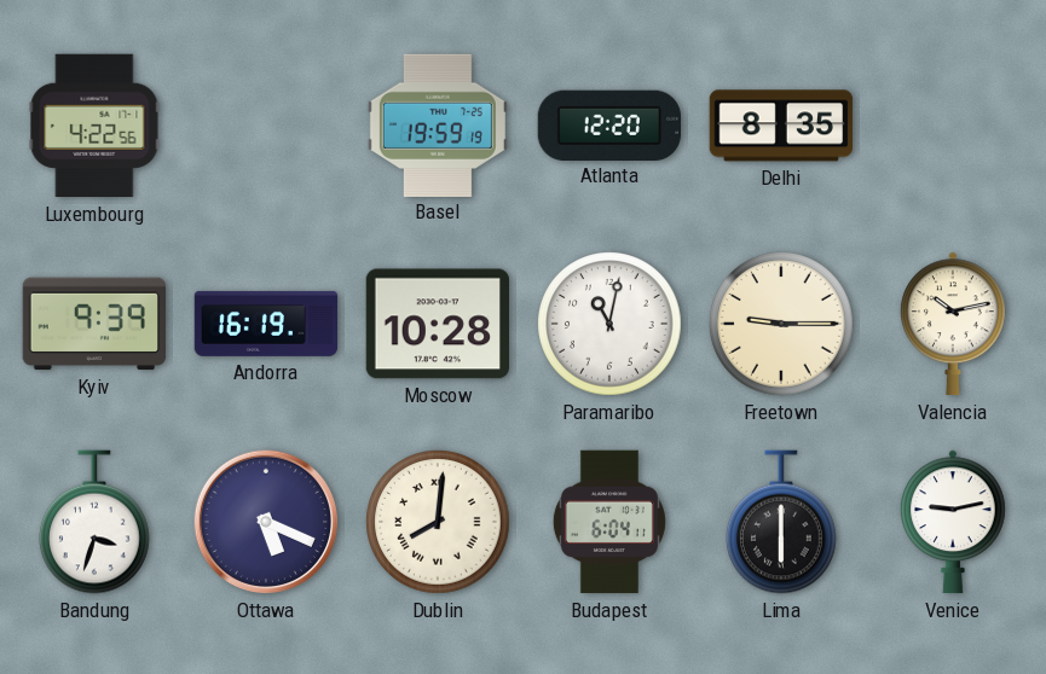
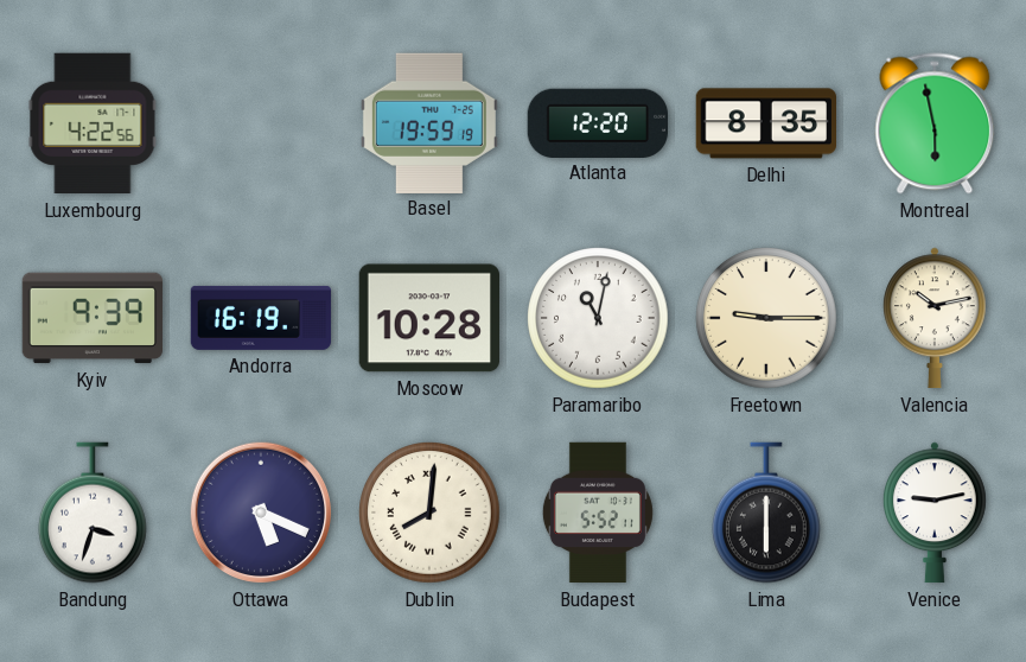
Montreal: none -> 5:58 (935, 123)
Budapest: 6:04 -> 5:52 (598, 513)
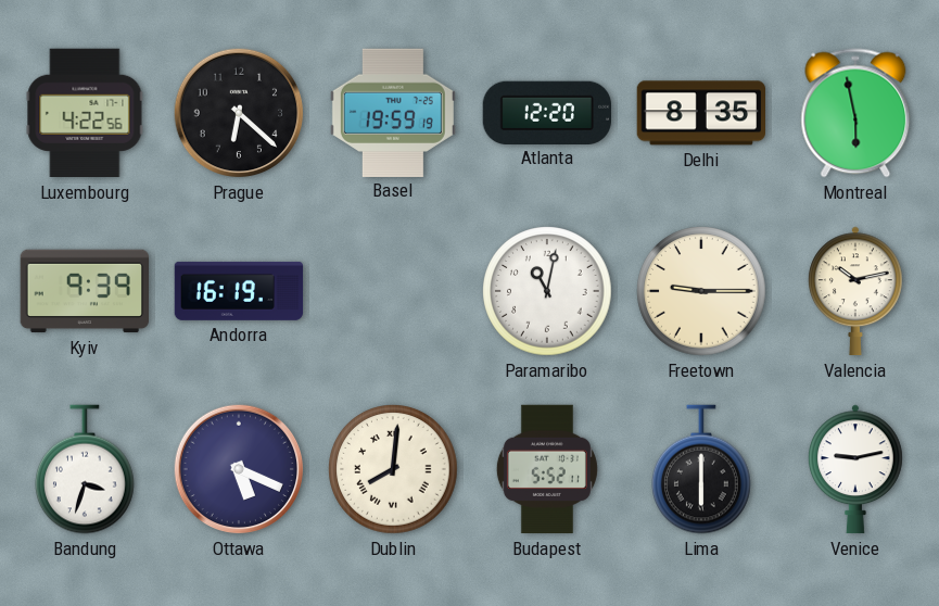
Prague: none -> 6:22 (239, 113)
Moscow: 10:28 -> none (428, 318)
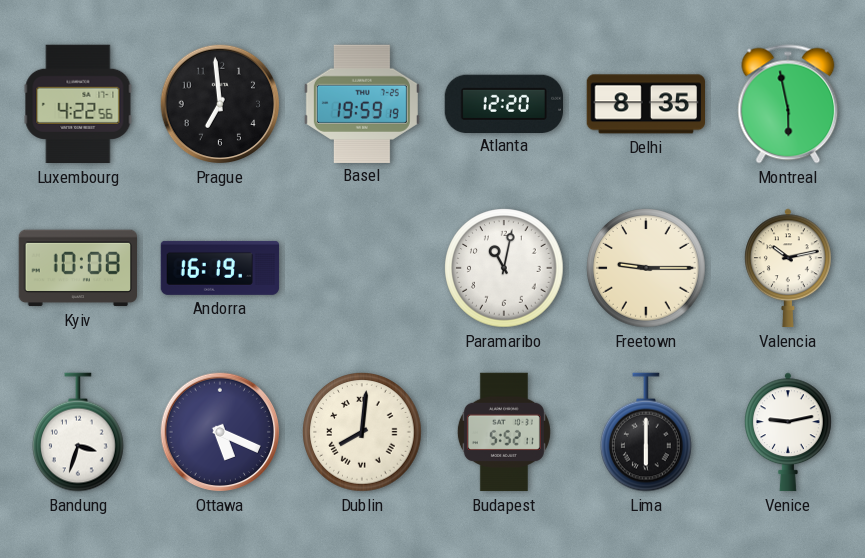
Prague: 6:22 -> 6:59 (220, 104)
Kyiv: 9:39 -> 10:08 (77, 268)
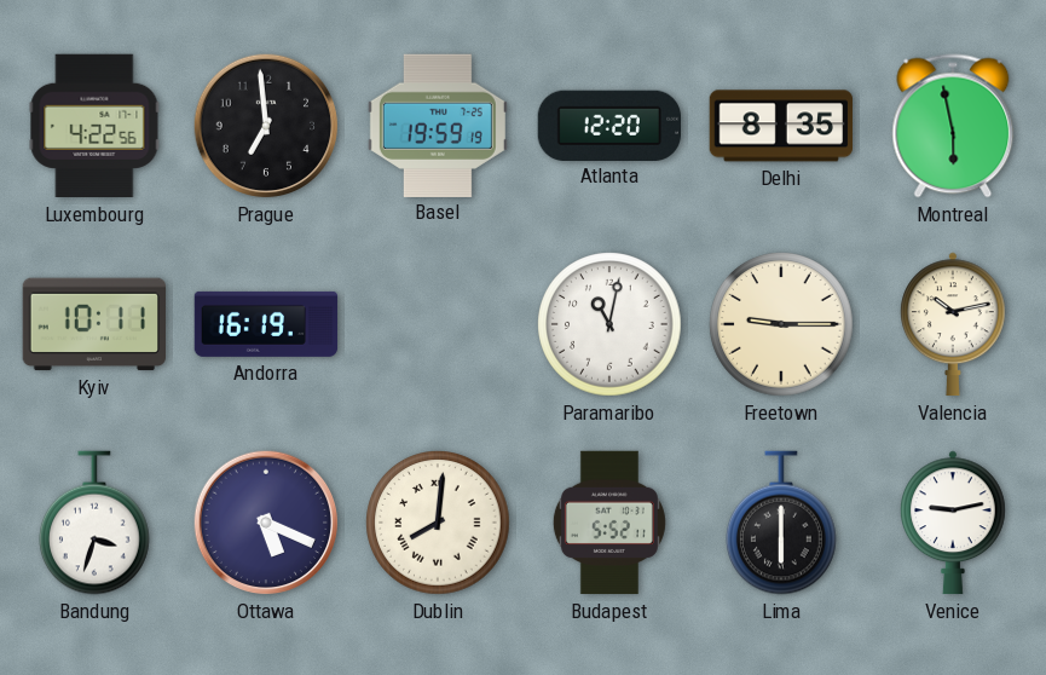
Kyiv: 10:08 -> 10:11 (93, 324)
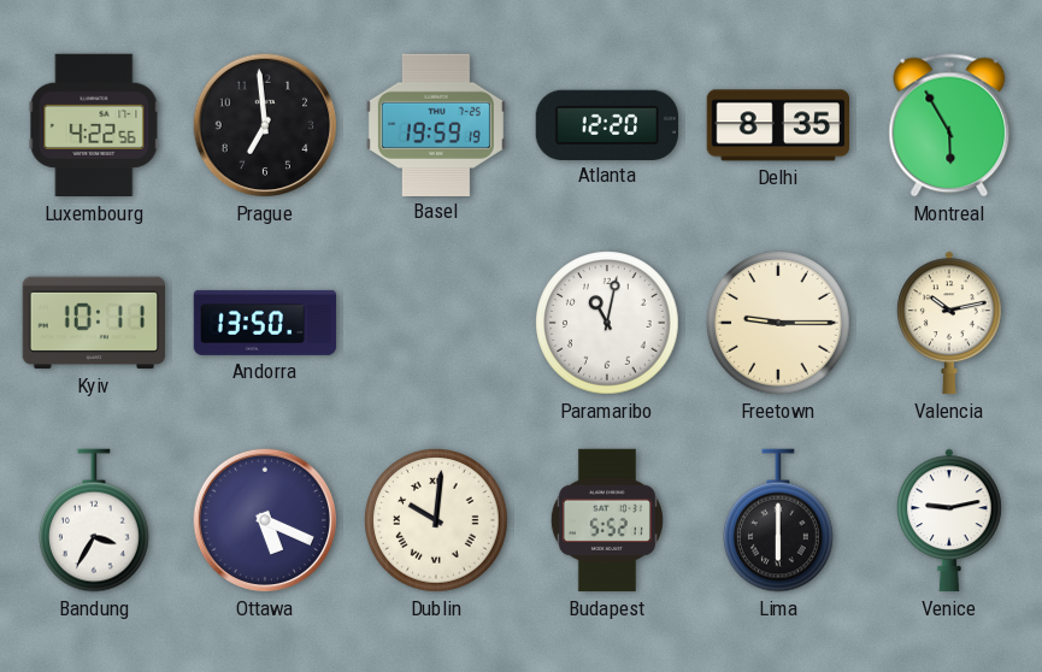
Montreal: 5:58 -> 5:55 (949, 125)
Andorra: 16:19 -> 13:50 (265, 323)
Bandung: 3:33 -> 3:35 (95, 520)
Dublin: 8:01 -> 10:01 (436, 520)
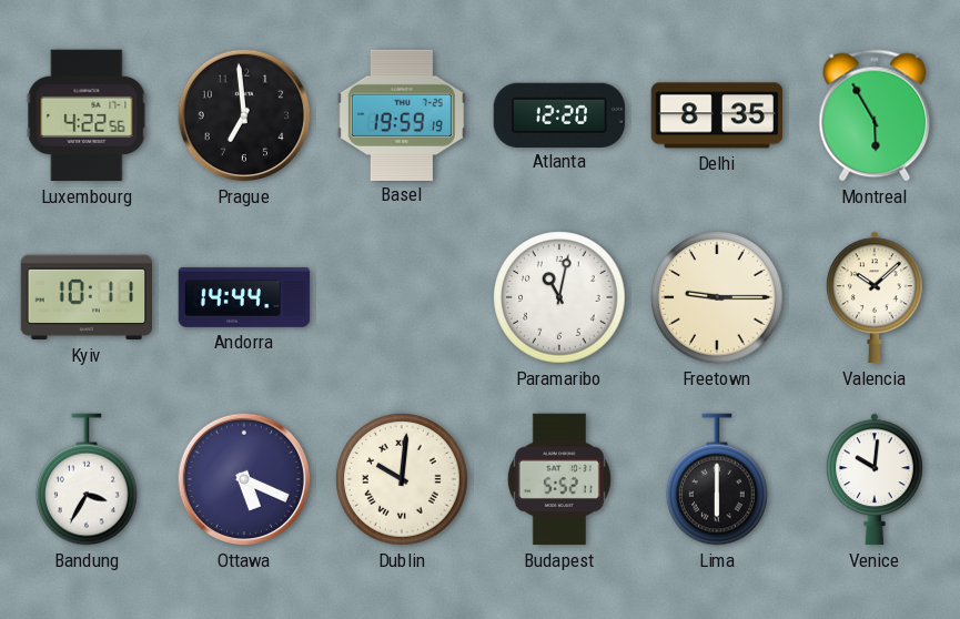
Andorra: 13:50 -> 14:44 (244, 297)
Valencia: 10:13 -> 10:08 (876, 297)
Venice: 9:13 -> 10:01 (876, 479)
